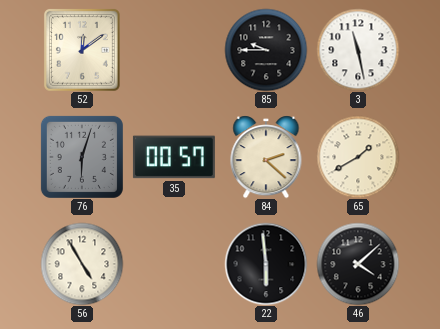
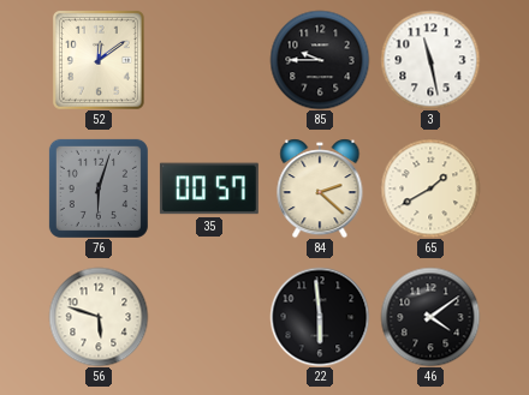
56: 4:55 -> 5:48 (99, 317)
46: 4:08 -> 4:09 (430, 317)
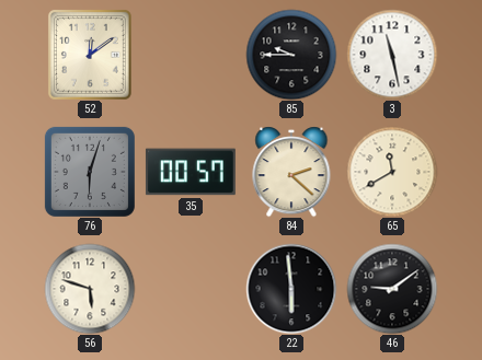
65: 1:40 -> 11:40 (392, 172)
46: 4:09 -> 9:09 (392, 289)
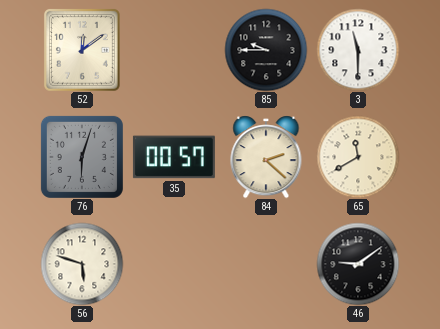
3: 11:28 -> 11:30 (358, 50)
22: 5:59 -> none (291, 289)
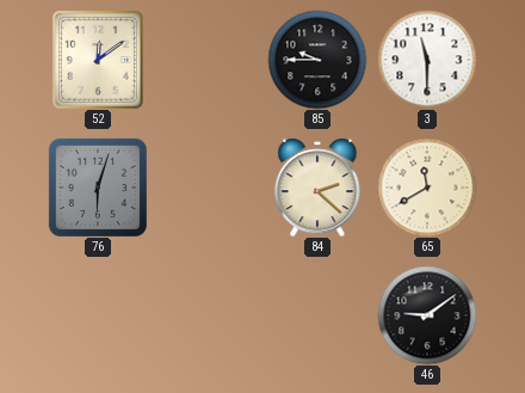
35: 00:57 -> none (174, 157)
56: 5:48 -> none (82, 264)
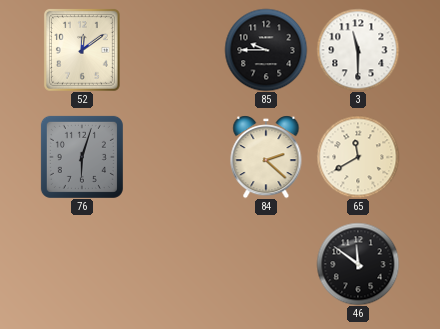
46: 9:09 -> 11:51 (358, 264)
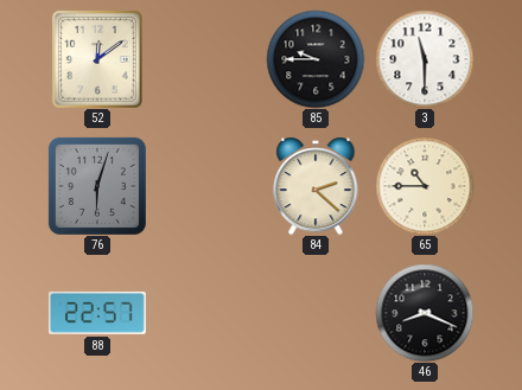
65: 11:40 -> 10:45 (425, 186)
88: none -> 22:57 (97, 313)
46: 11:51 -> 8:19 (425, 313)
